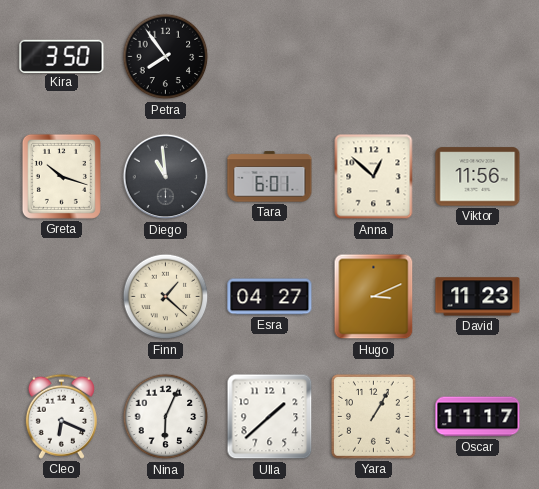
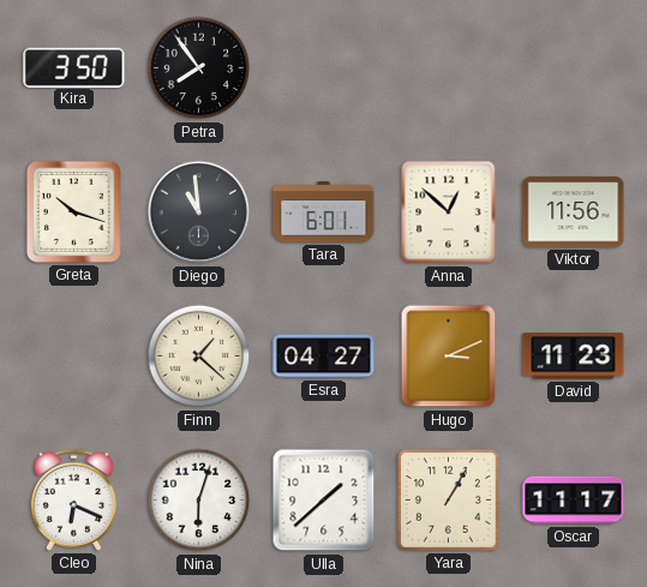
Nina: 6:04 -> 6:03 (199, 501)
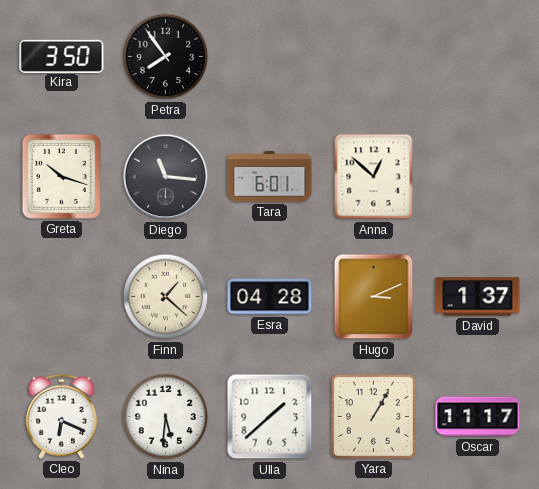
Diego: 10:59 -> 11:16 (166, 177)
Viktor: 11:56 -> none (574, 212)
Esra: 04:27 -> 04:28 (270, 297)
David: 11:23 -> 1:37 (478, 297)
Nina: 6:03 -> 5:31 (166, 417)
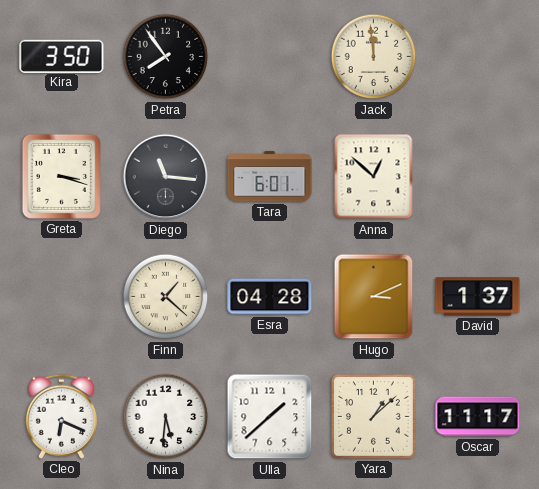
Jack: none -> 11:59 (374, 57)
Greta: 10:18 -> 3:18 (61, 176)
Yara: 1:05 -> 1:08 (374, 417)
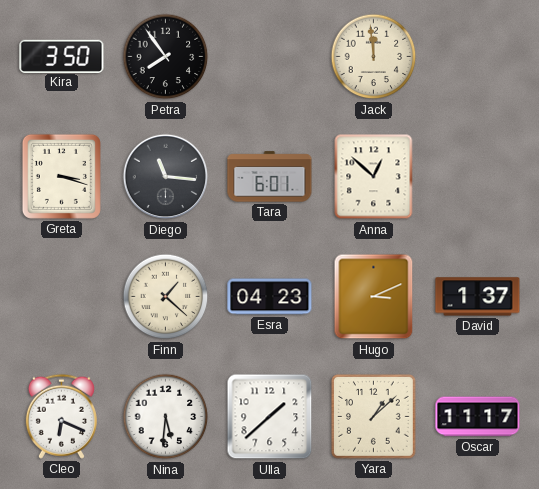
Esra: 04:28 -> 04:23 (270, 297)
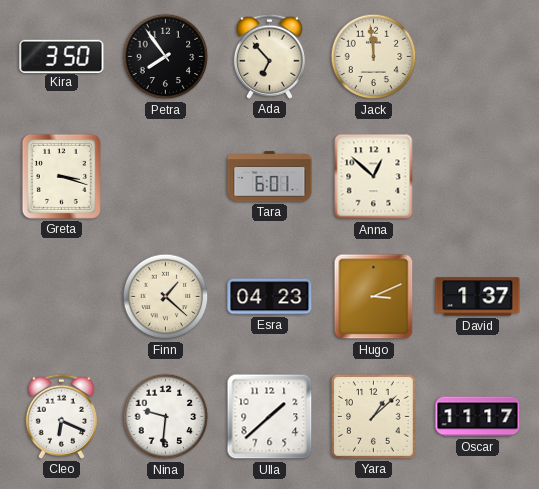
Ada: none -> 6:53 (269, 56)
Diego: 11:16 -> none (166, 177)
Nina: 5:31 -> 9:31 (166, 417)
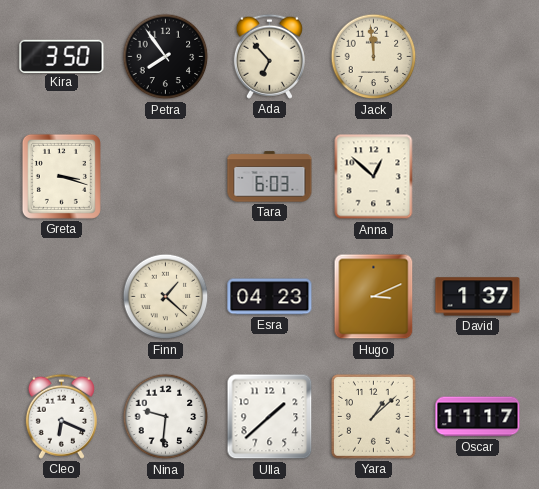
Tara: 6:01 -> 6:03 (270, 177)
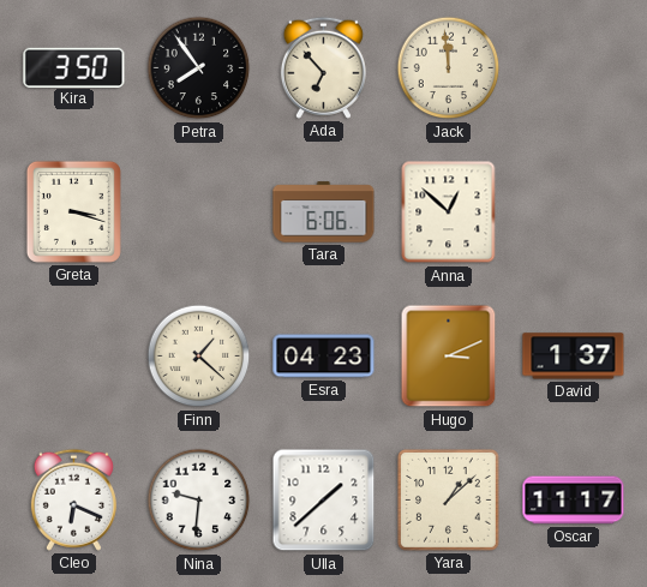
Tara: 6:03 -> 6:06 (324, 212)
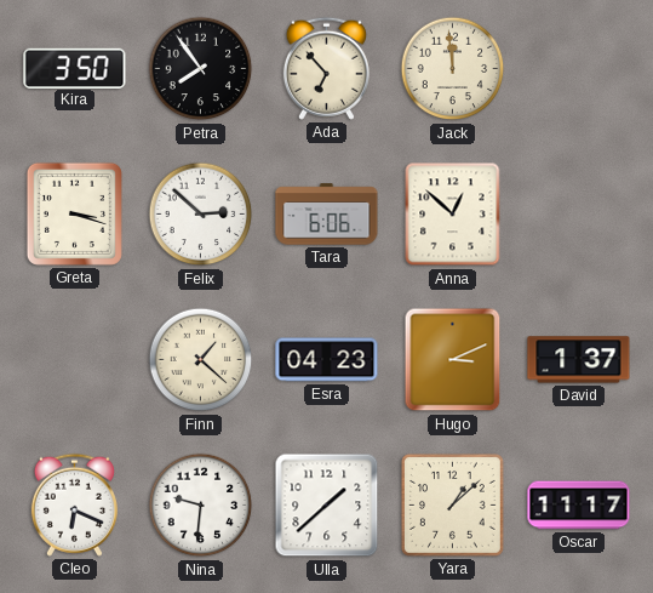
Felix: none -> 2:52 (201, 215)
